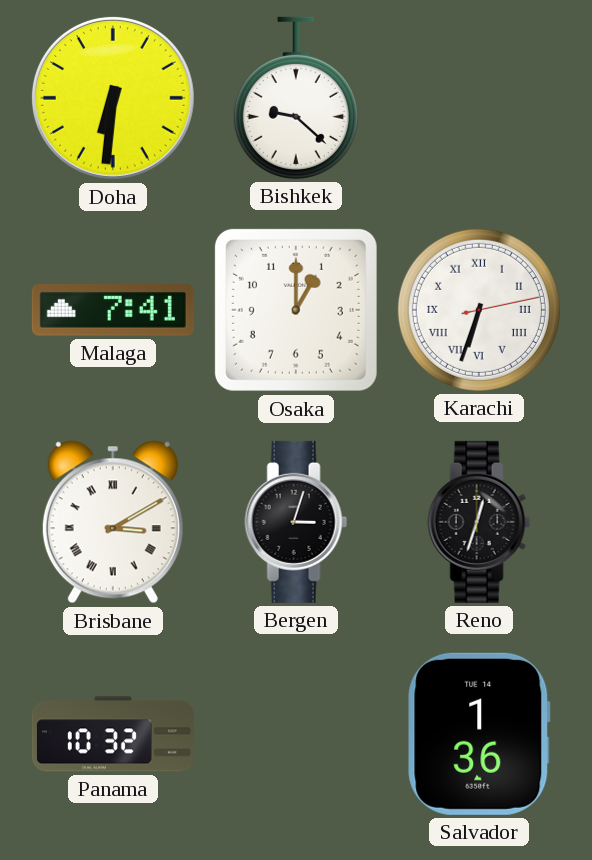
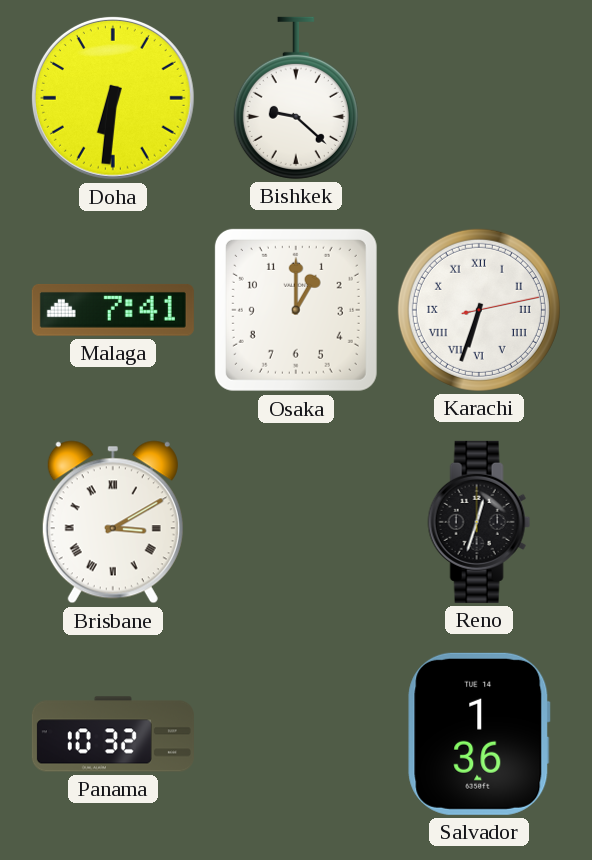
Bergen: 3:03 -> none (296, 522)
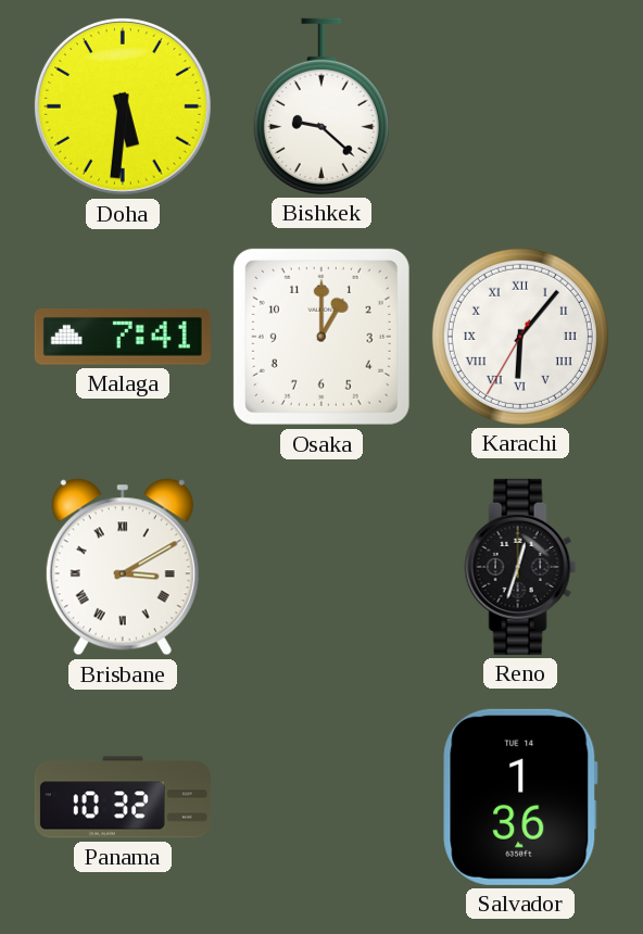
Doha: 6:31 -> 5:31 (123, 106)
Karachi: 6:33 -> 6:06 (520, 337)
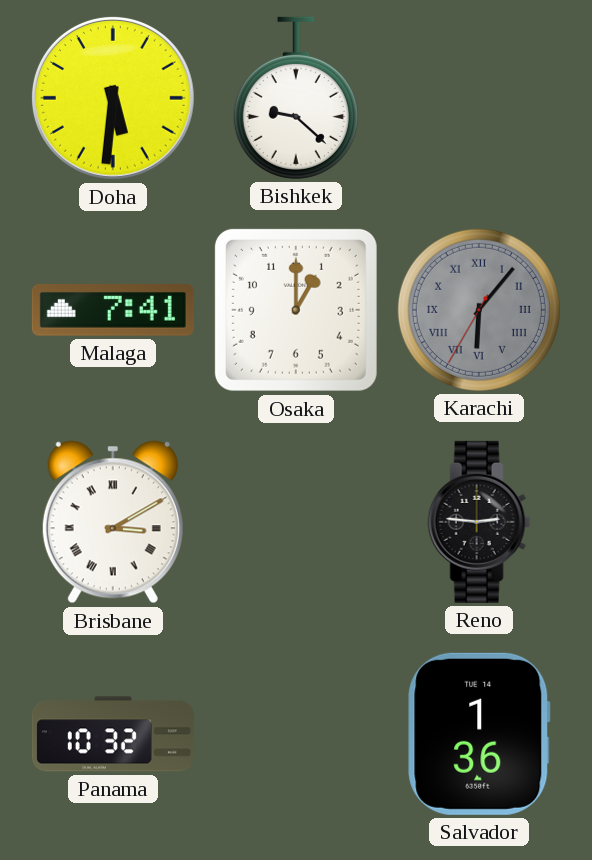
Karachi dial: white -> grey (479, 310)
Reno: 12:33 -> 2:46 (479, 522)
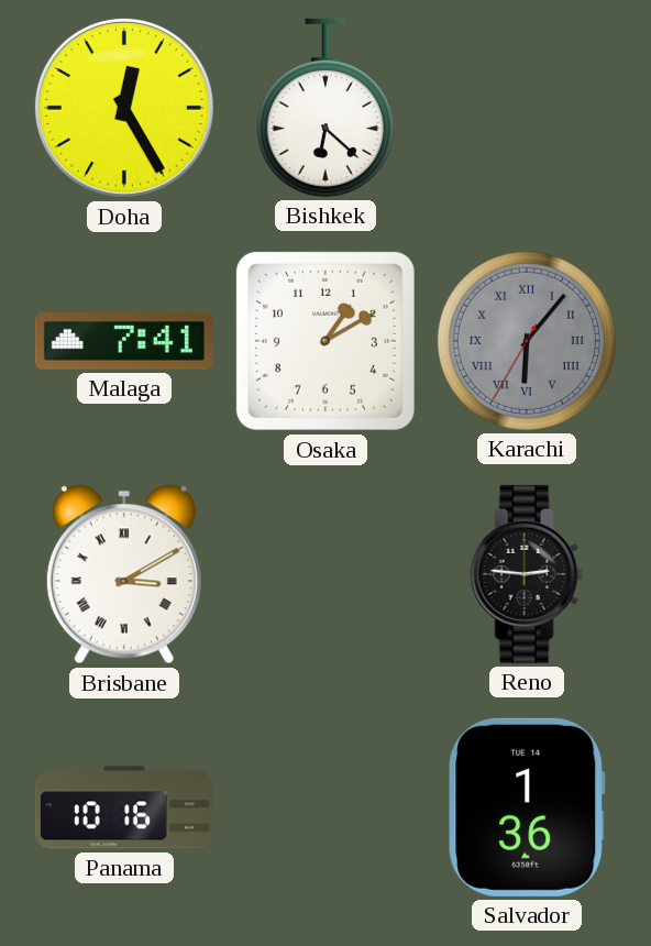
Doha: 5:31 -> 12:25 (124, 108)
Bishkek: 9:22 -> 6:22 (325, 108)
Osaka: 1:00 -> 1:10 (325, 341)
Panama: 10:32 -> 10:16 (124, 807)
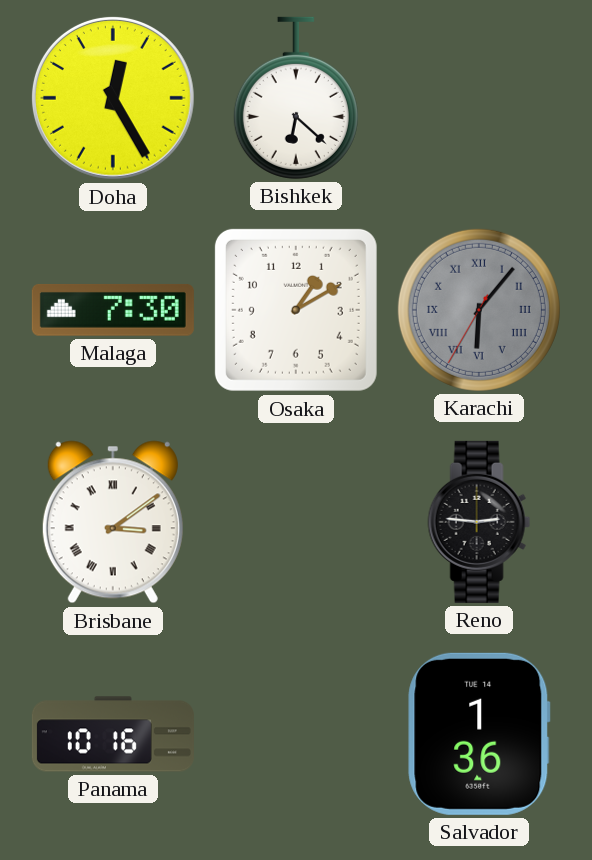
Malaga: 7:41 -> 7:30 (113, 310)
Brisbane: 3:10 -> 3:09 (113, 522)
